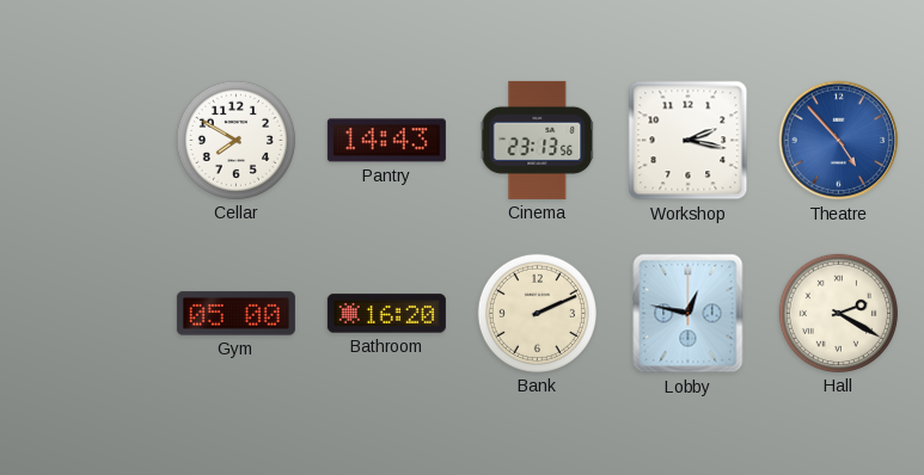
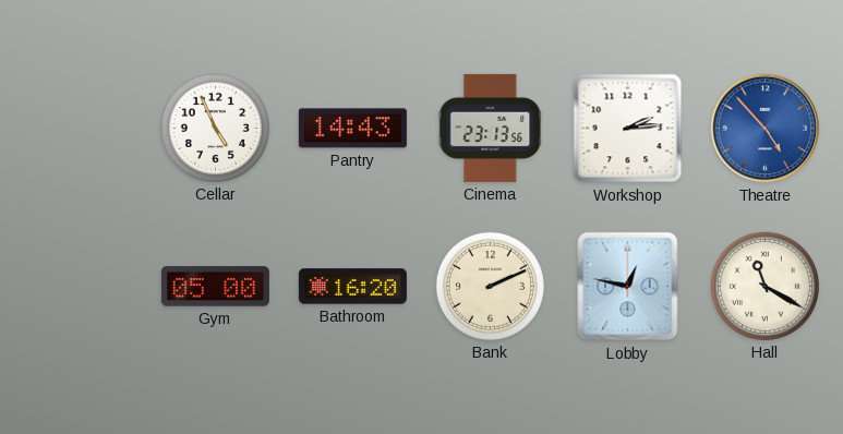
Cellar: 7:50 -> 4:56 (215, 128)
Workshop: 2:17 -> 2:14 (628, 129)
Hall: 2:20 -> 11:20 (764, 286)
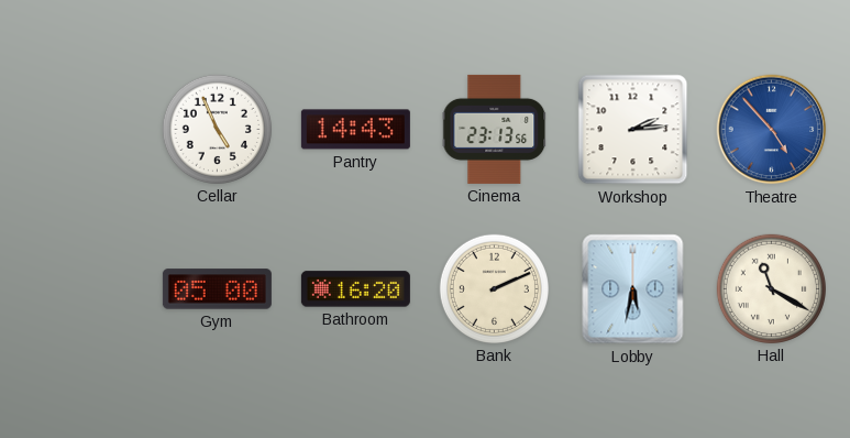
Lobby: 12:47 -> 5:32 (633, 289)
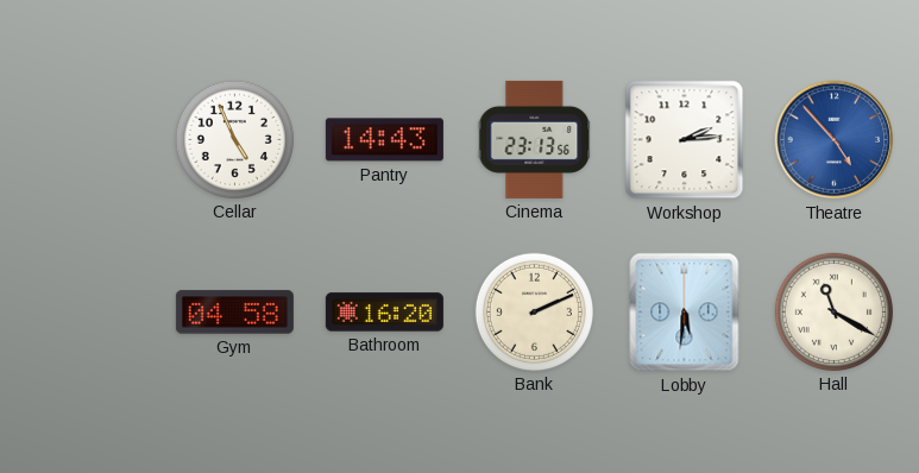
Gym: 05:00 -> 04:58 (234, 313)
Lobby: 5:32 -> 5:31 (685, 313)
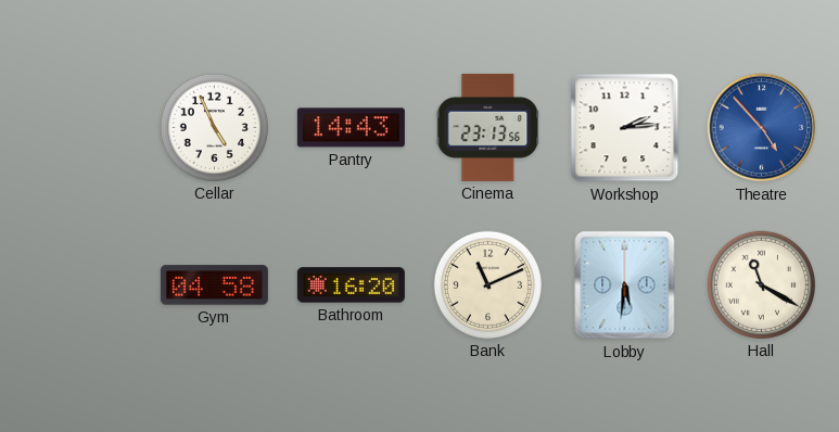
Bank: 2:11 -> 11:11 (487, 284)
